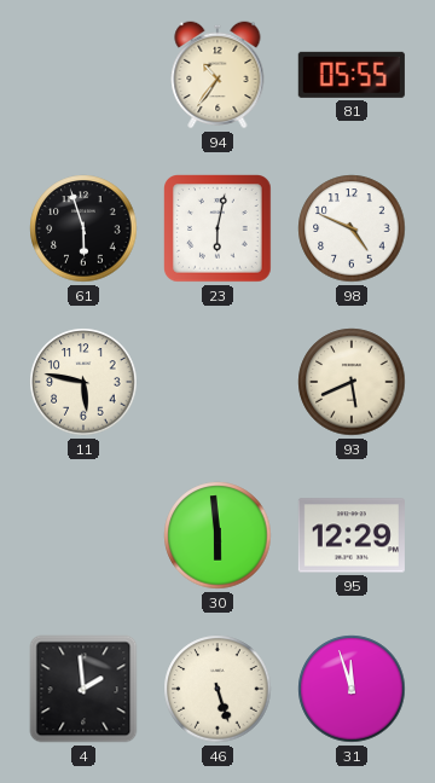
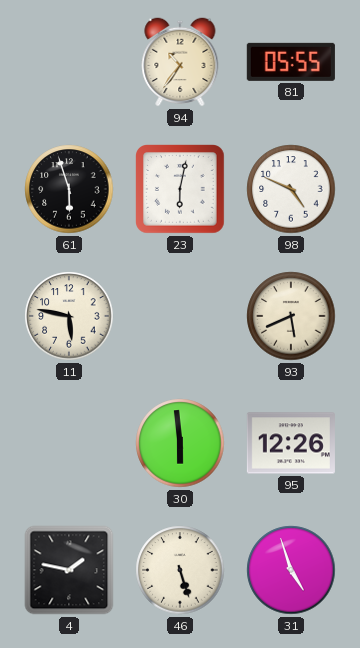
95: 12:29 -> 12:26 (291, 443)
4: 1:59 -> 1:47 (69, 570)
31: 11:57 -> 4:57 (291, 570)
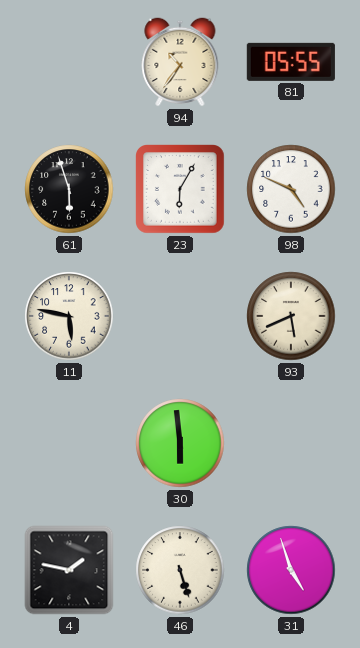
23: 6:02 -> 6:05 (180, 189)
95: 12:26 -> none (291, 443)
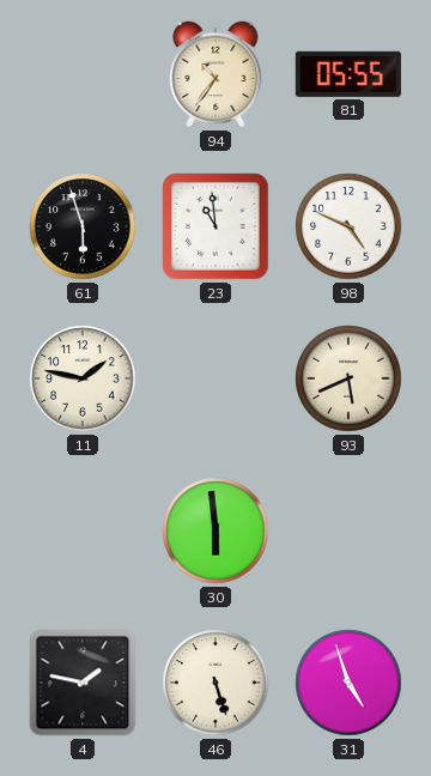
23: 6:05 -> 10:59 (215, 226)
11: 5:47 -> 1:47 (83, 378)
